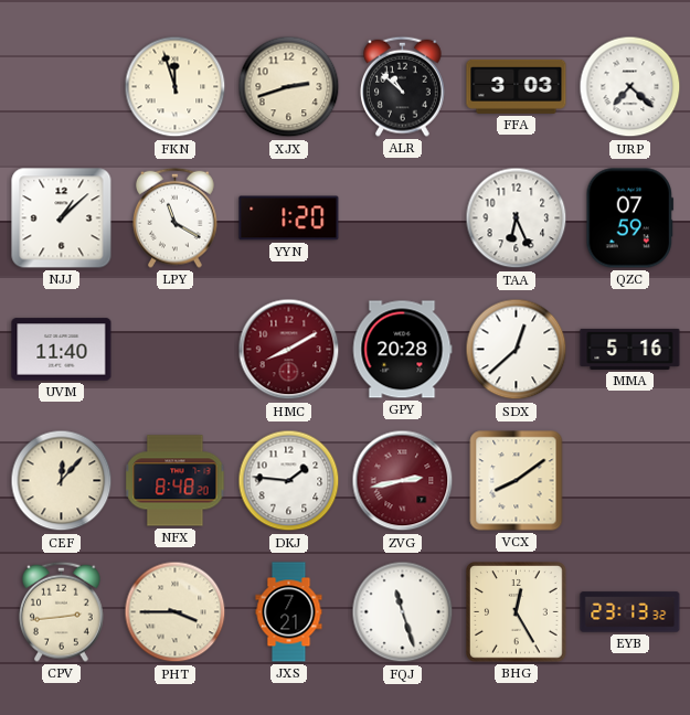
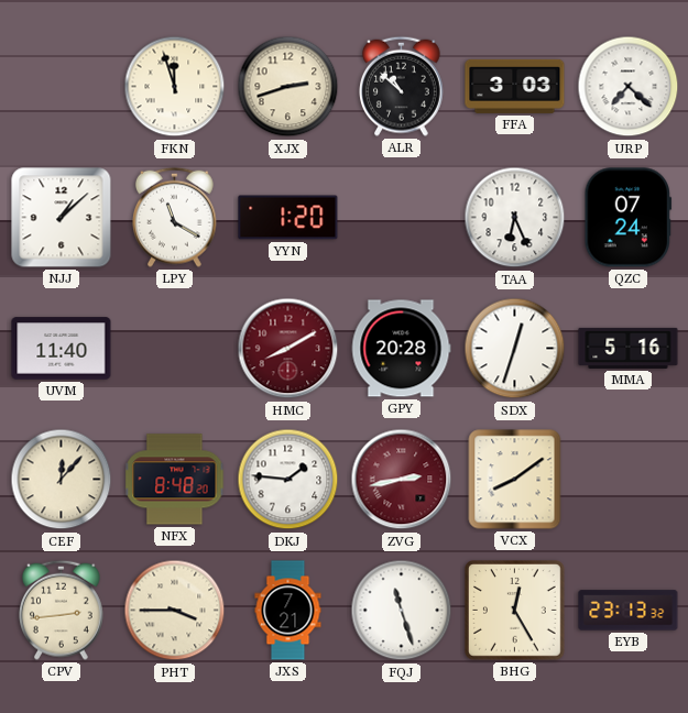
QZC: 07:59 -> 07:24 (629, 218)
SDX: 12:38 -> 12:33 (515, 349)
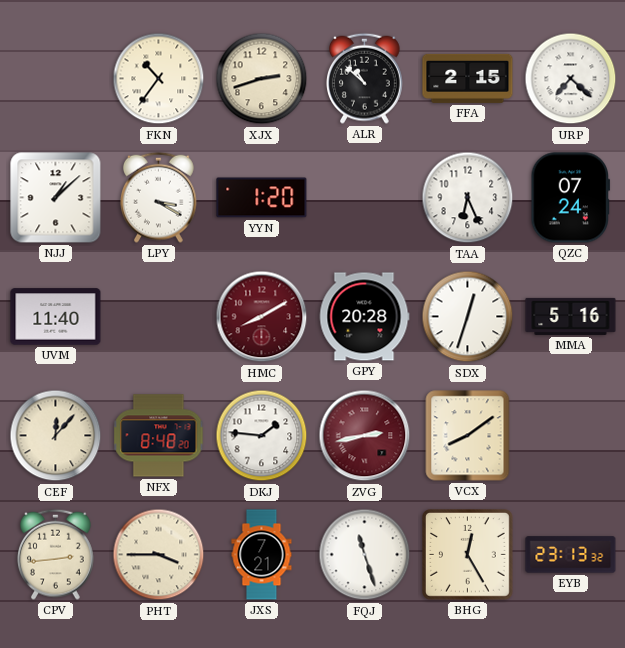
FKN: 11:57 -> 10:36 (159, 79)
FFA: 3:03 -> 2:15 (468, 78)
LPY: 11:20 -> 3:20 (159, 197)
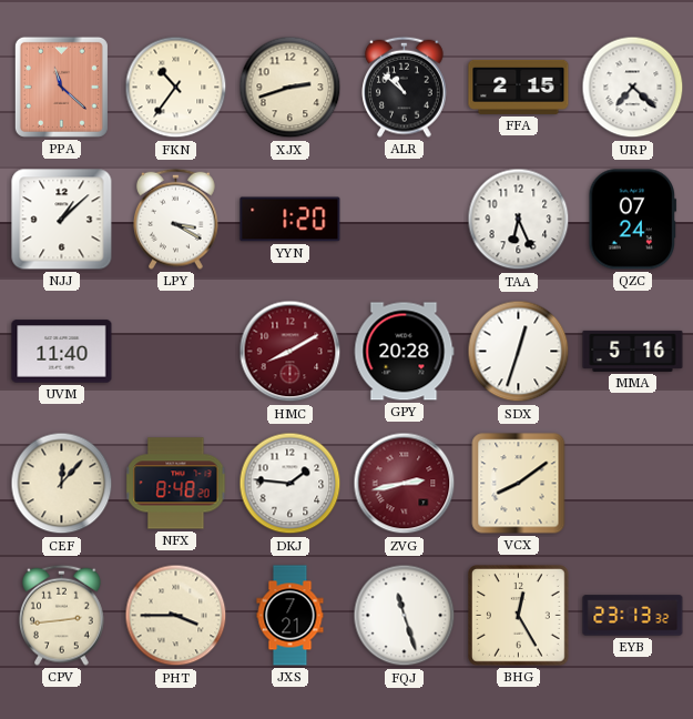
PPA: none -> 11:22 (61, 87)
